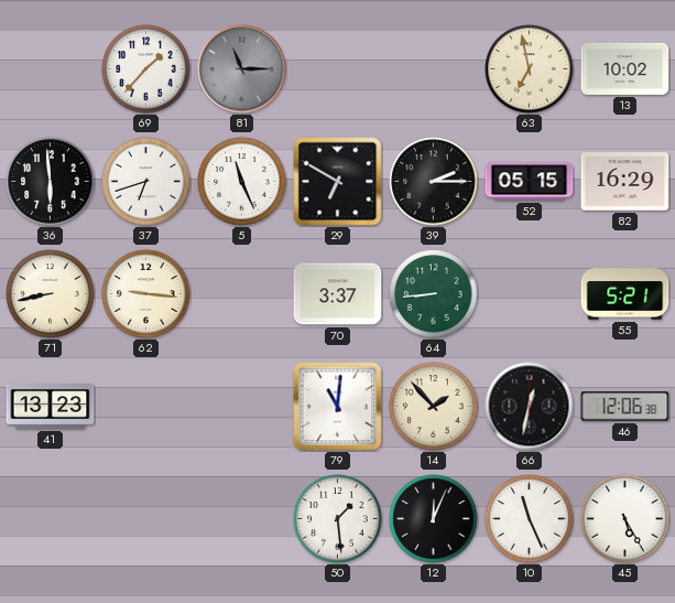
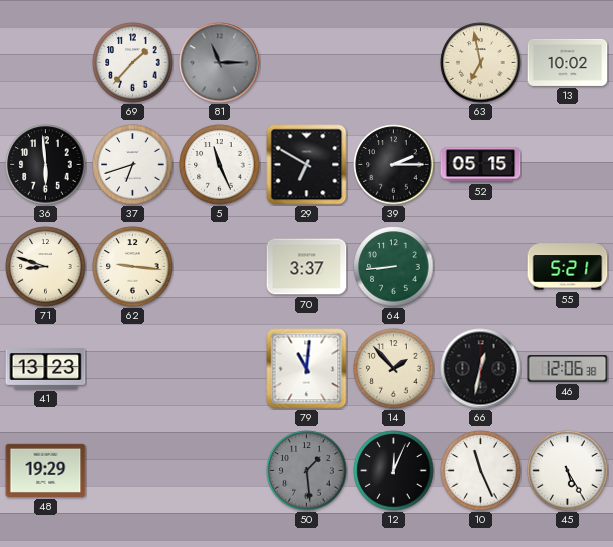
82: 16:29 -> none (625, 182)
71: 8:43 -> 8:48 (46, 267)
48: none -> 19:29 (46, 470)
50 dial: white -> grey (307, 471)
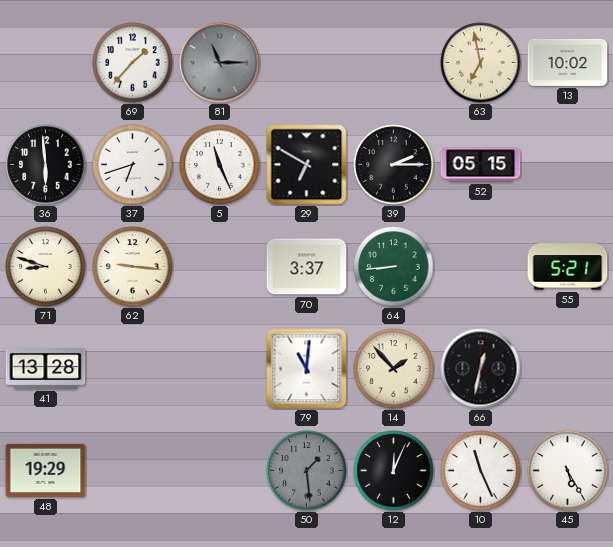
41: 13:23 -> 13:28 (46, 369)
46: 12:06 -> none (568, 369)
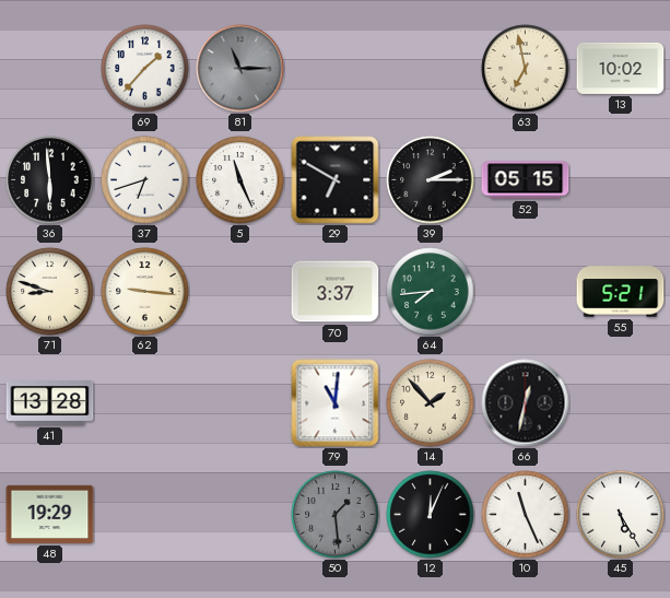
64: 8:44 -> 7:44 (431, 292)
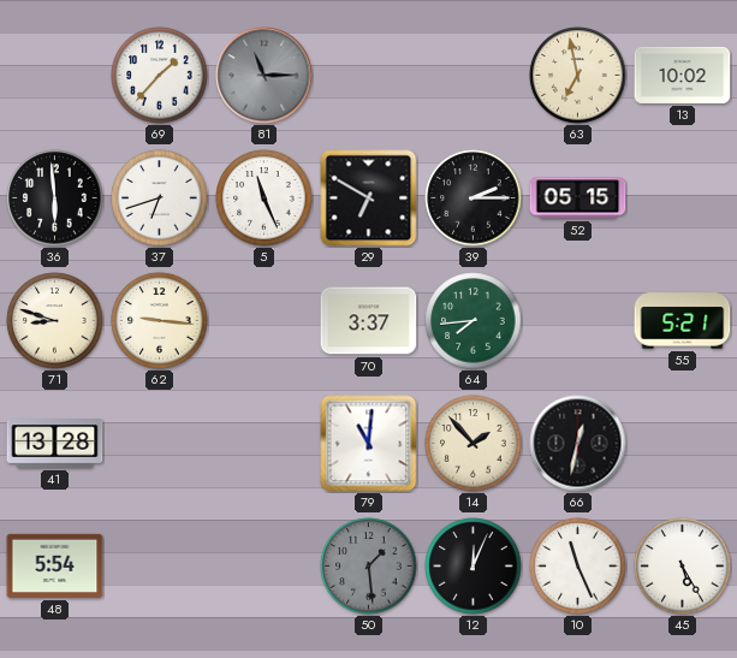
48: 19:29 -> 5:54 (55, 565)
